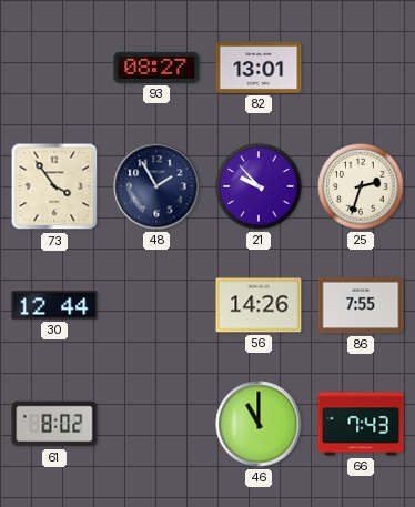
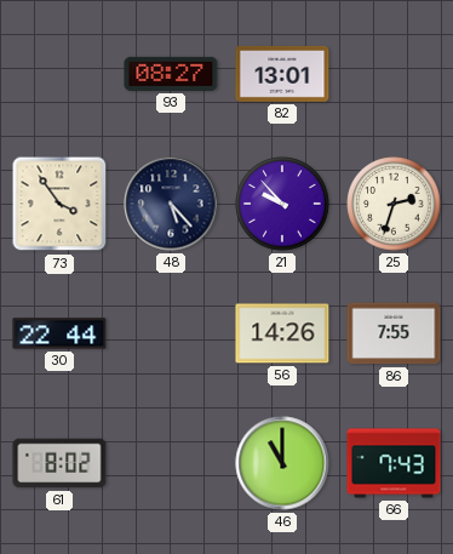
48: 1:55 -> 5:23 (171, 204)
30: 12:44 -> 22:44 (59, 333)
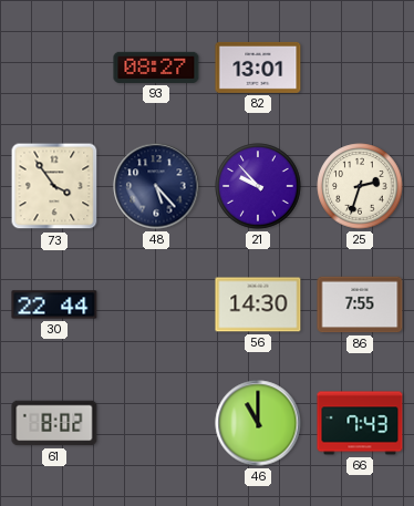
56: 14:26 -> 14:30 (258, 304)
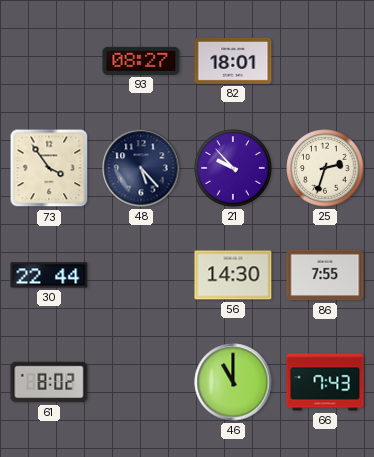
82: 13:01 -> 18:01 (233, 61)
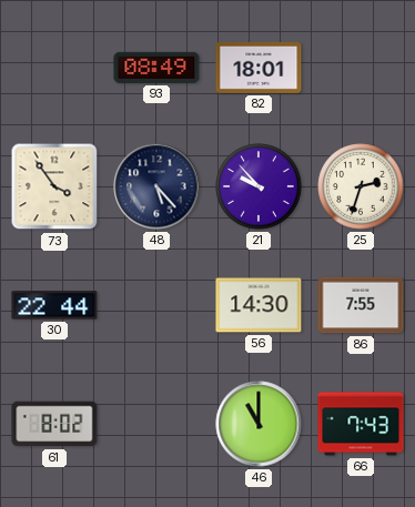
93: 08:27 -> 08:49 (156, 68)
